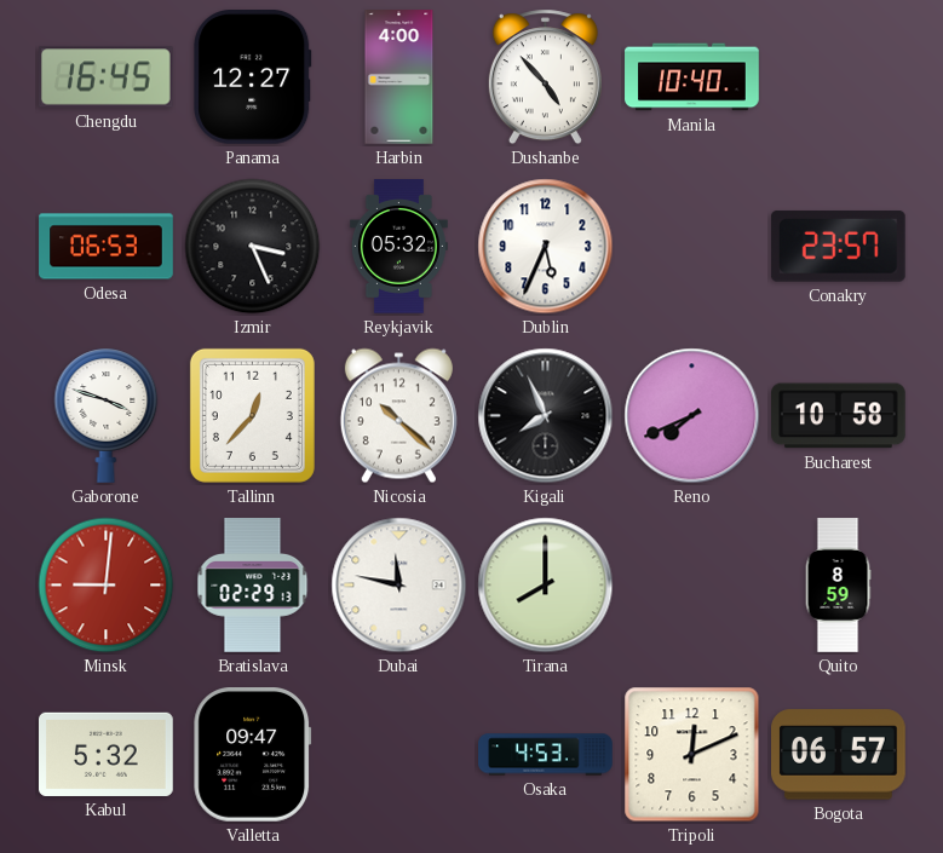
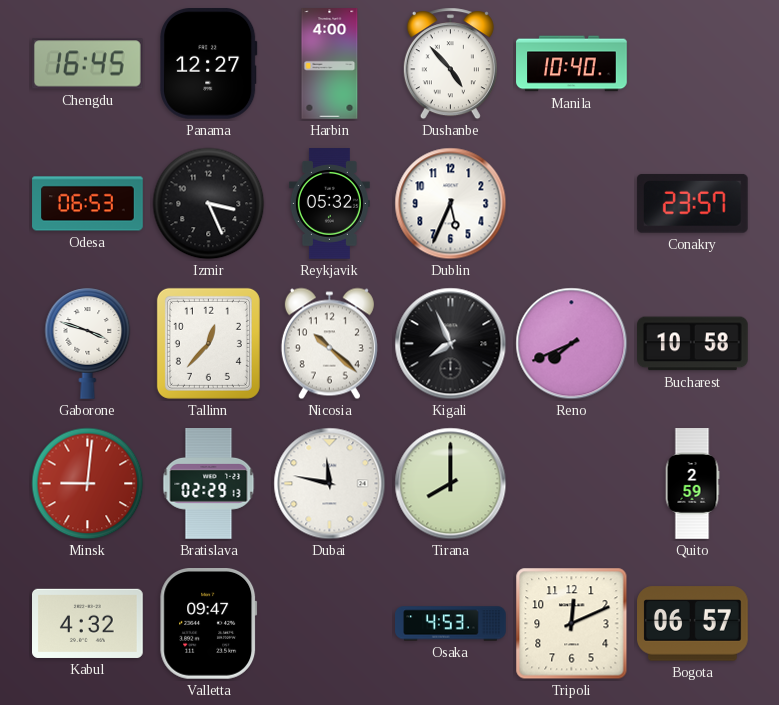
Quito: 8:59 -> 2:59 (692, 484)
Kabul: 5:32 -> 4:32 (88, 623)
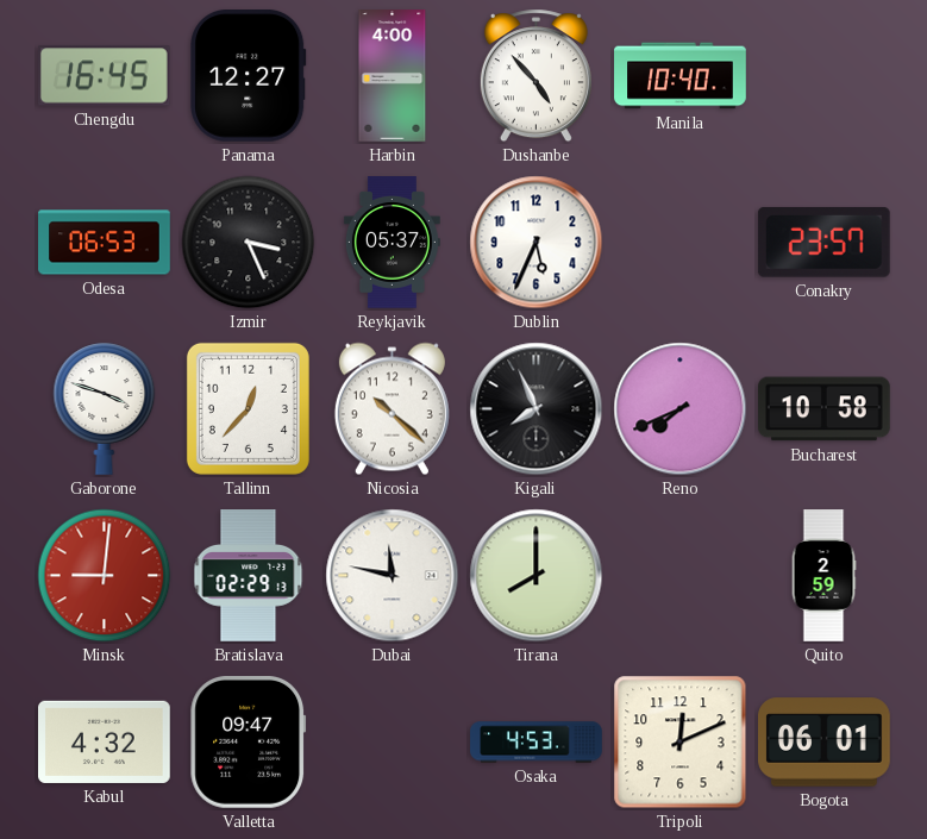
Reykjavik: 05:32 -> 05:37 (392, 243)
Bogota: 06:57 -> 06:01 (825, 743)
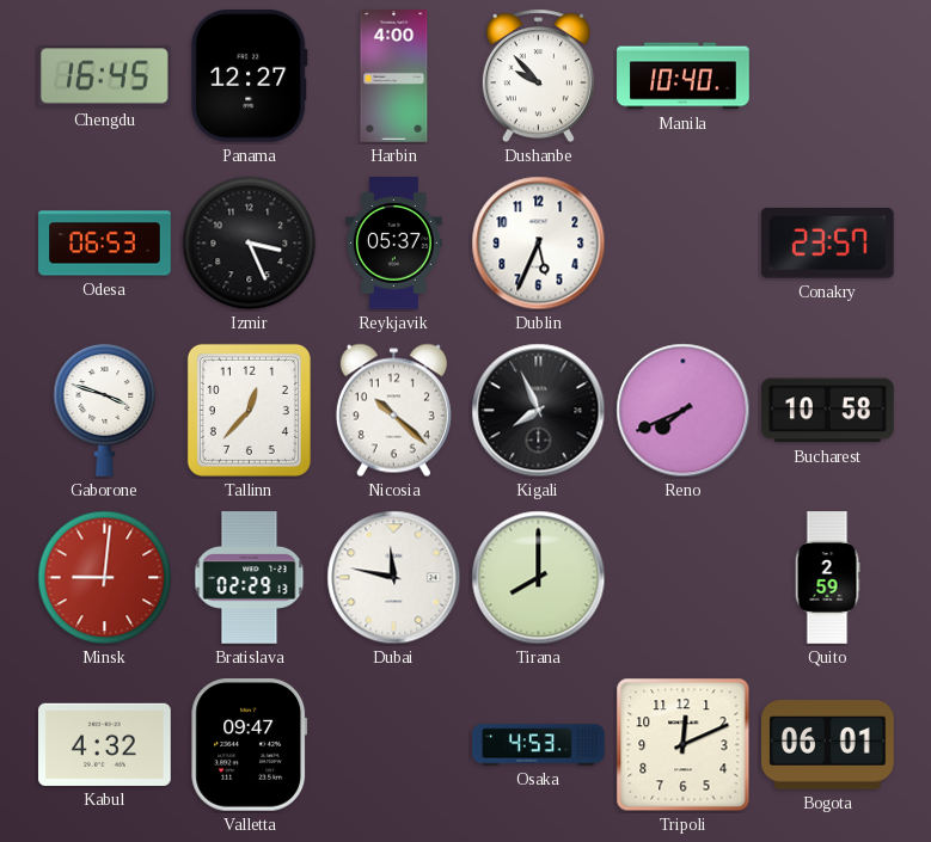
Dushanbe: 4:53 -> 9:53 (538, 76)
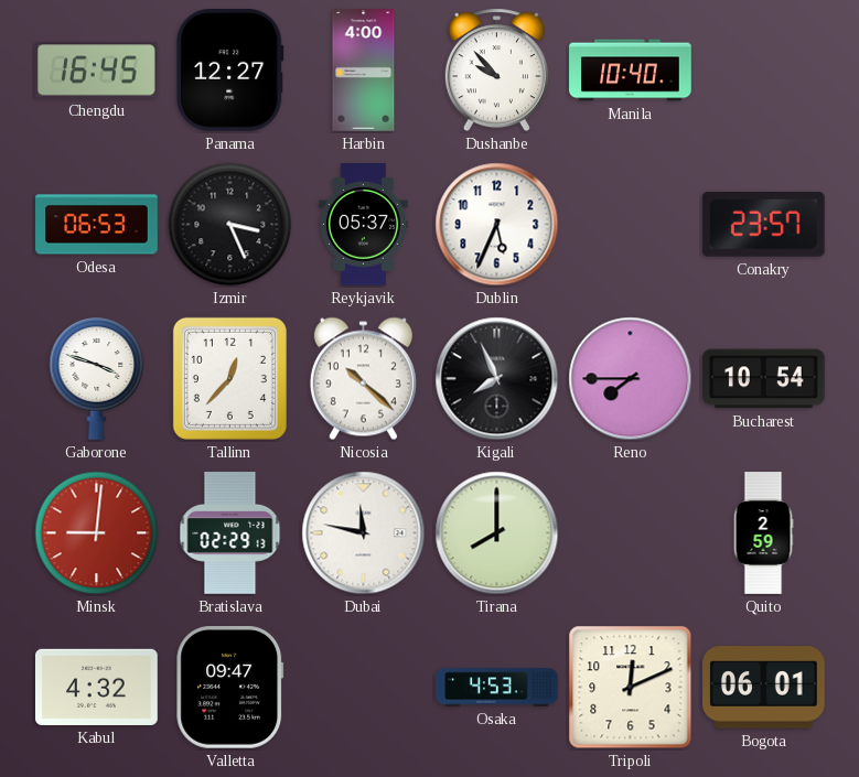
Reno: 7:41 -> 7:45 (631, 379)
Bucharest: 10:58 -> 10:54 (764, 379)
